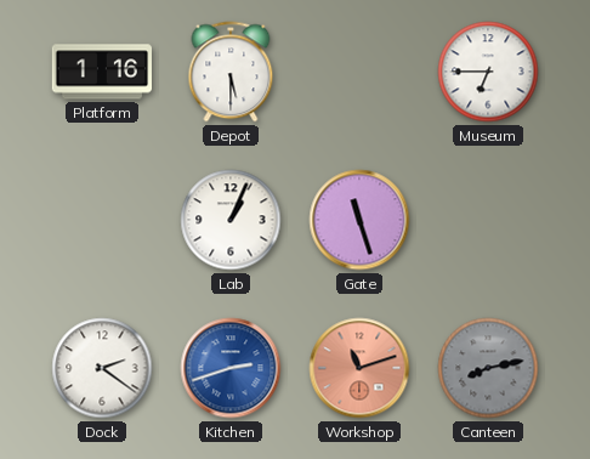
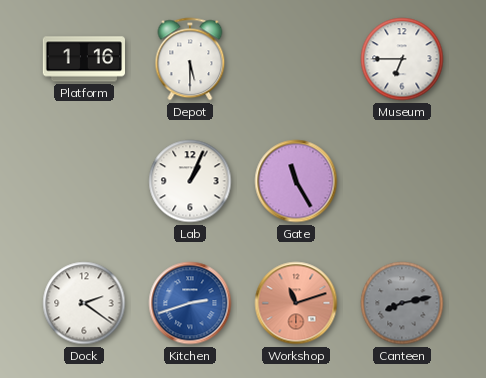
Gate: 11:27 -> 11:25 (296, 181)
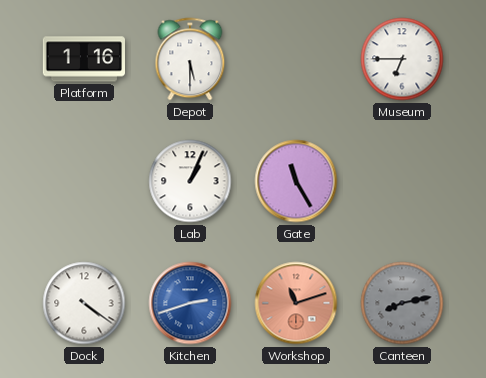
Dock: 2:21 -> 4:21 (84, 303)
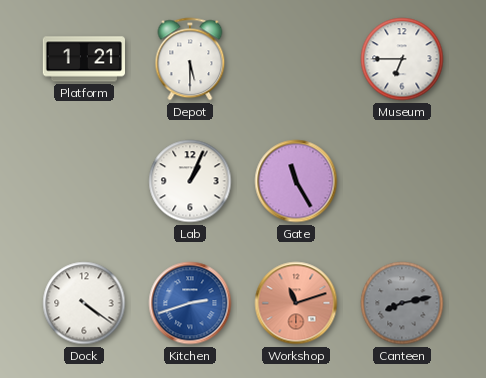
Platform: 1:16 -> 1:21 (83, 59)
